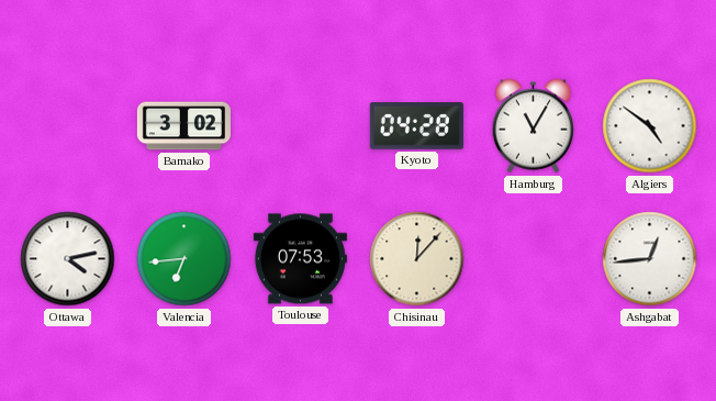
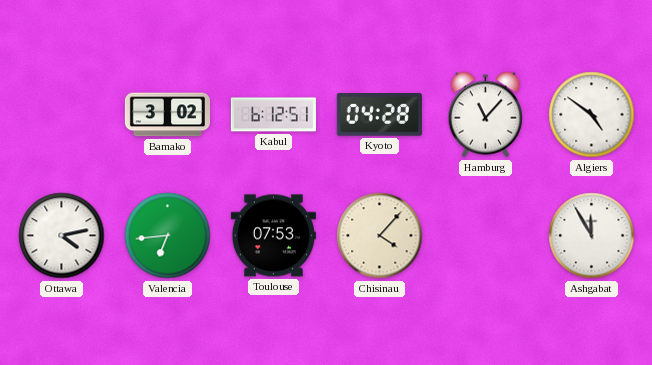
Kabul: none -> 6:12 (273, 115)
Hamburg: 11:05 -> 11:07 (486, 115)
Chisinau: 12:07 -> 4:07 (380, 236)
Ashgabat: 12:44 -> 11:55 (592, 236)
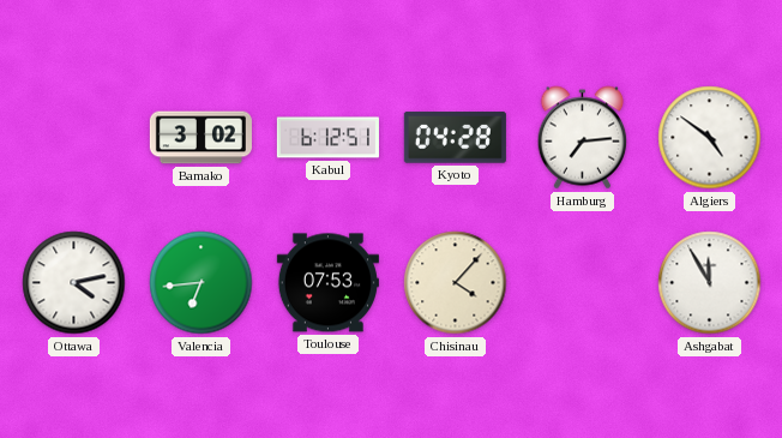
Hamburg: 11:07 -> 7:14 (583, 138)
